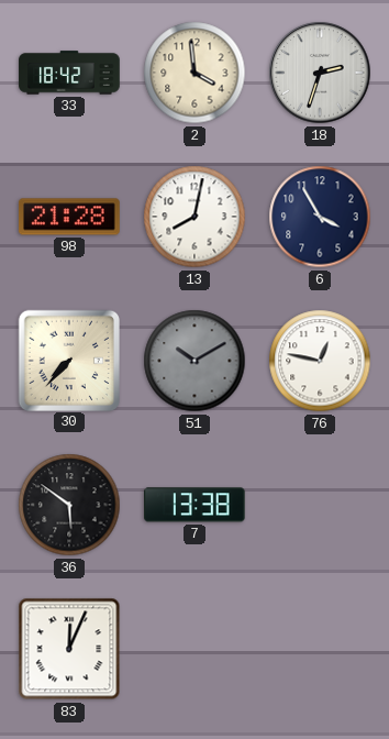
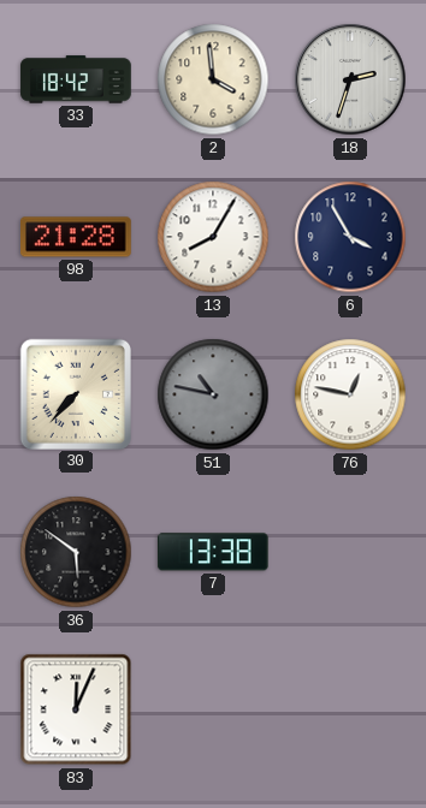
13: 8:02 -> 8:05 (213, 237)
51: 10:10 -> 10:47 (213, 394)
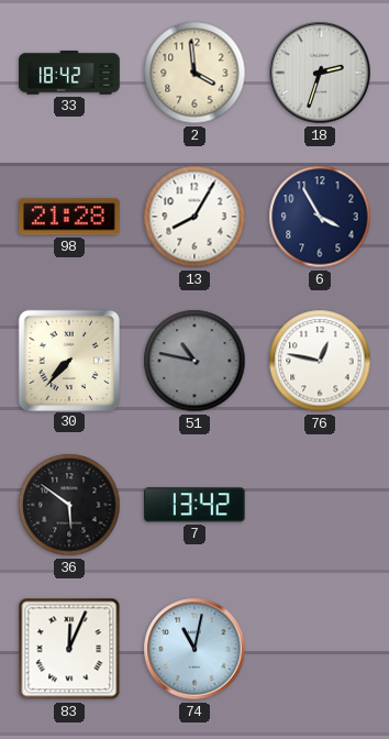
7: 13:38 -> 13:42 (194, 505)
74: none -> 11:02 (194, 649)
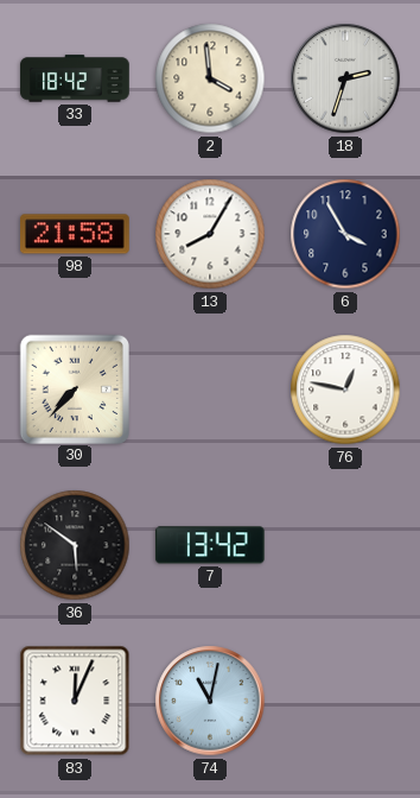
98: 21:28 -> 21:58 (76, 234)
51: 10:47 -> none (194, 361)
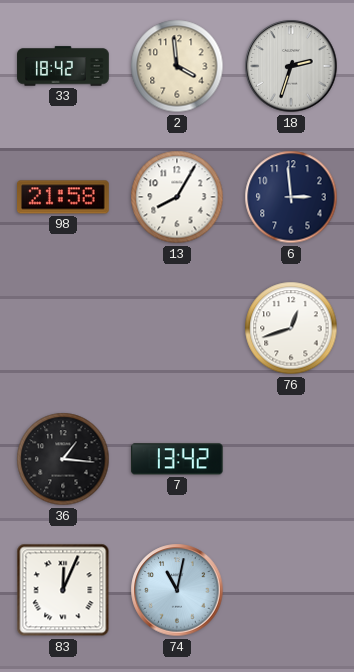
6: 3:55 -> 2:59 (291, 197)
30: 7:37 -> none (74, 388)
76: 12:47 -> 12:42 (291, 328)
36: 5:51 -> 1:16 (63, 459)
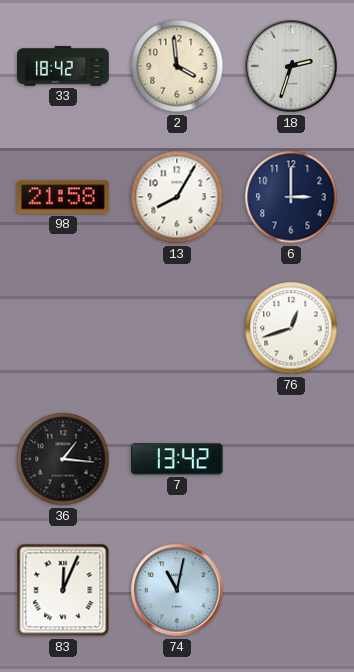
6: 2:59 -> 3:00 (291, 197)
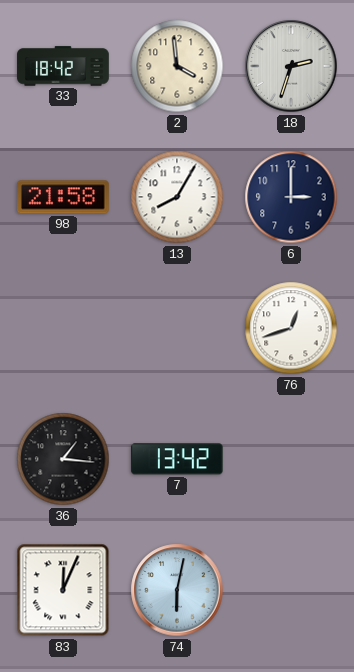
74: 11:02 -> 6:02 (177, 590)
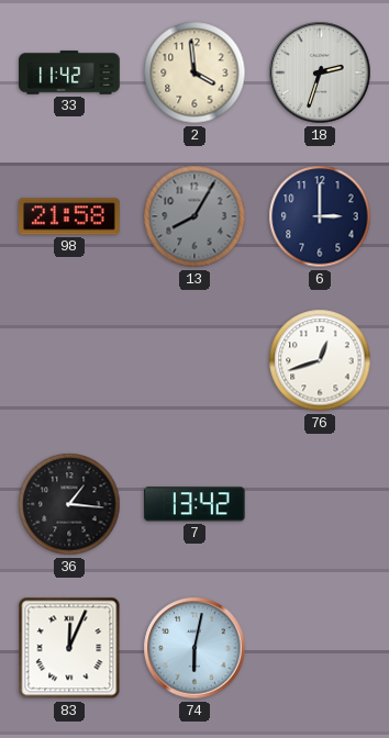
33: 18:42 -> 11:42 (69, 72)
13 dial: white -> grey (194, 216)
